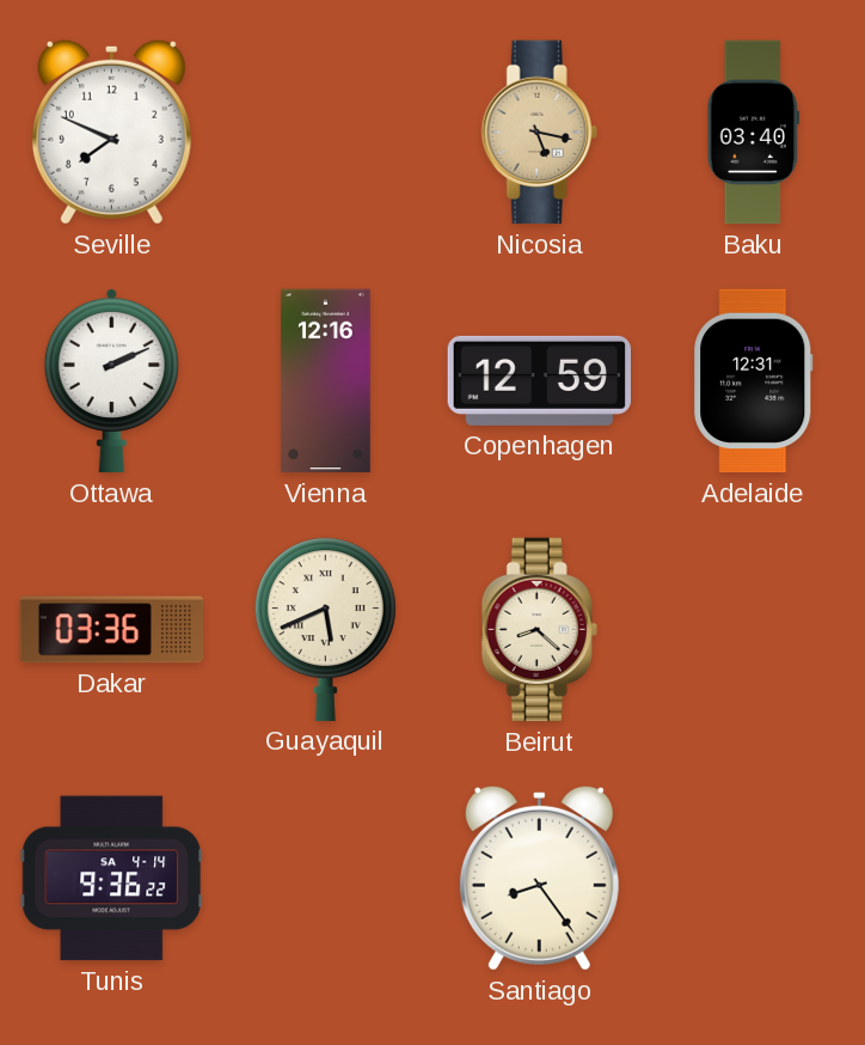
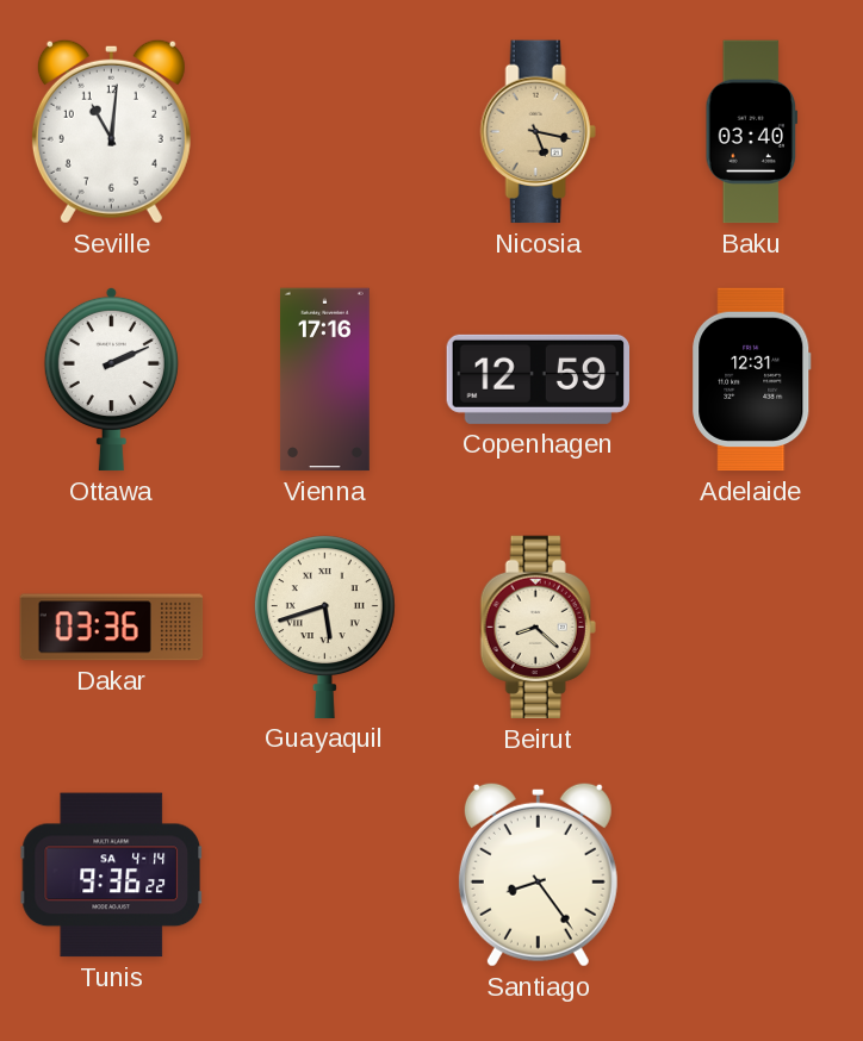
Seville: 7:49 -> 11:01 (111, 131)
Vienna: 12:16 -> 17:16 (324, 380)
Guayaquil: 5:41 -> 5:42 (324, 627)
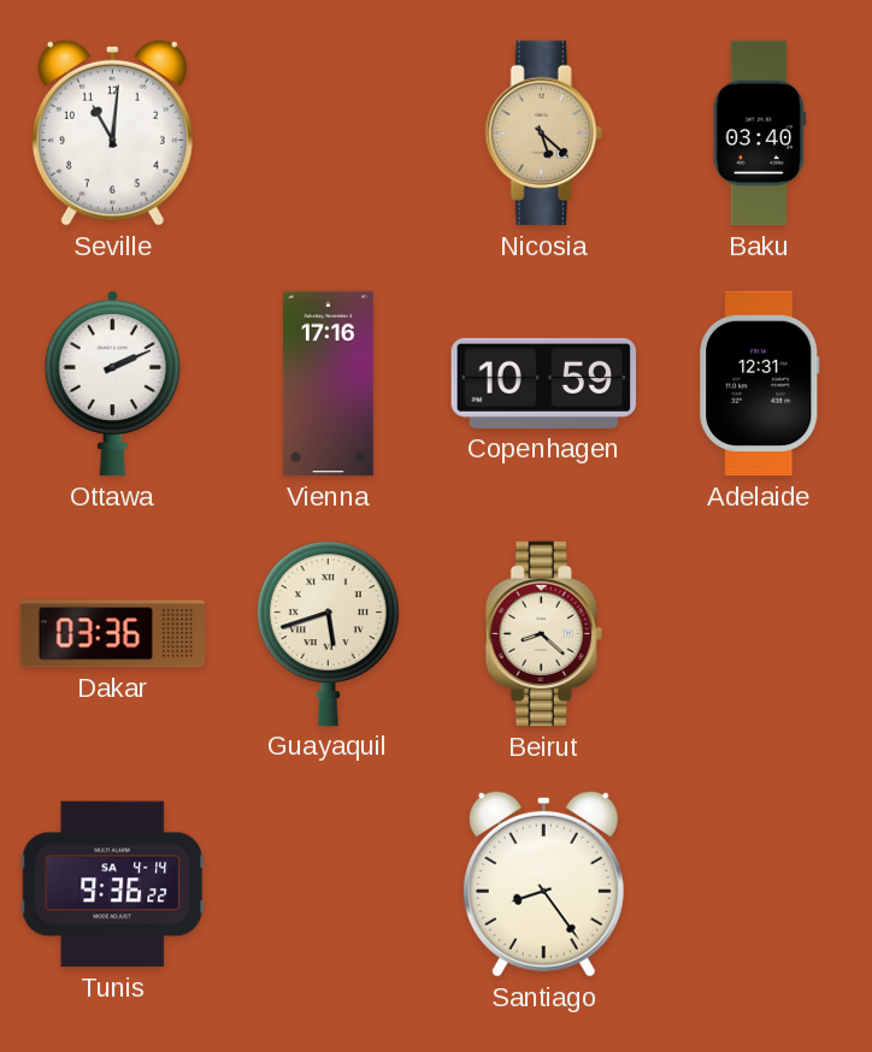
Nicosia: 5:17 -> 5:22 (543, 134)
Copenhagen: 12:59 -> 10:59 (543, 383)
